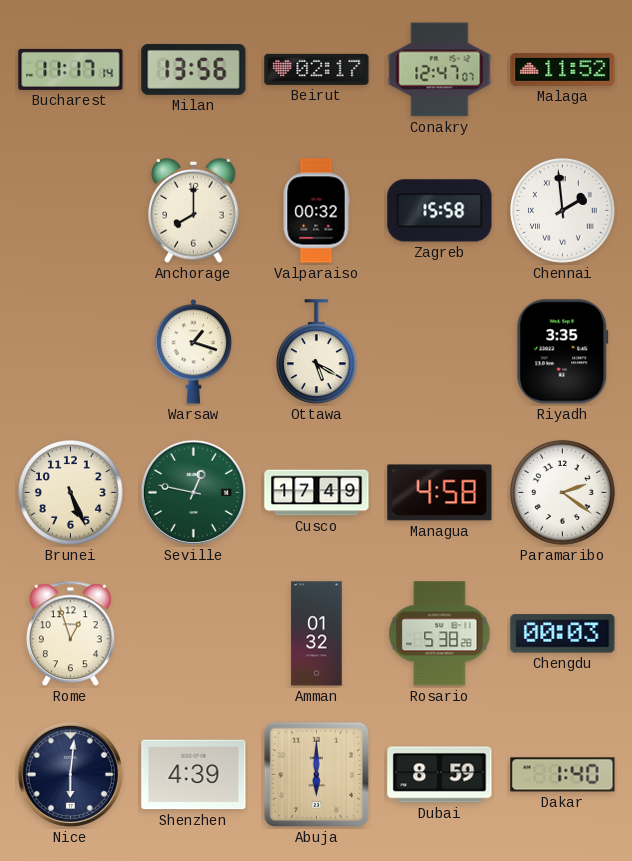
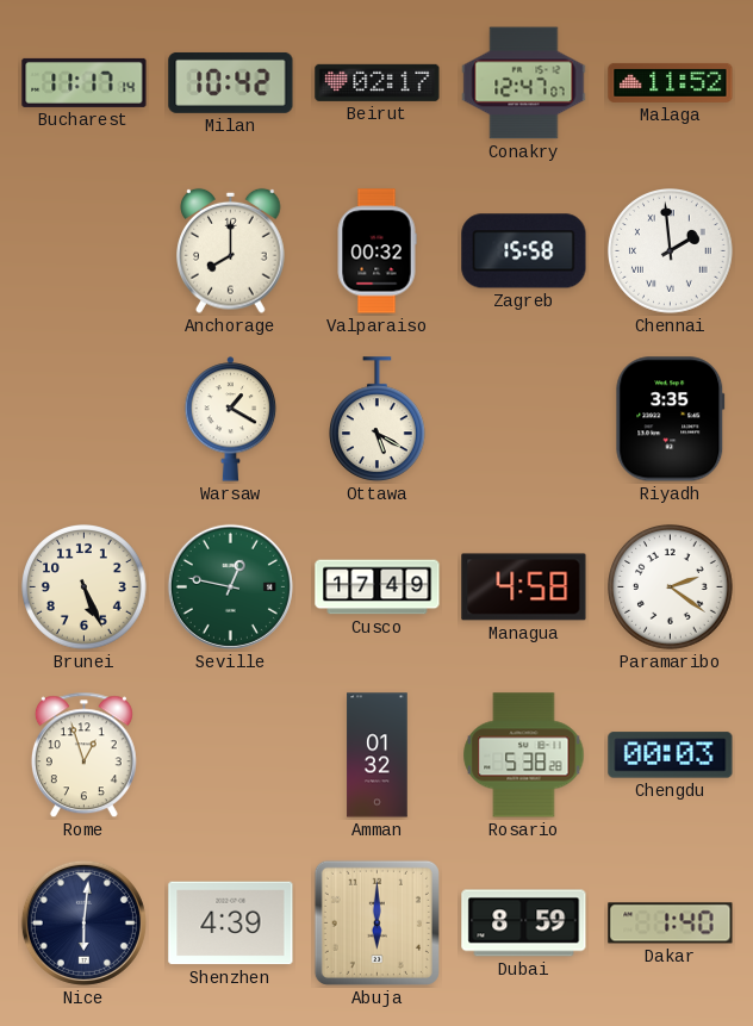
Milan: 13:56 -> 10:42 (231, 82)
Warsaw: 1:18 -> 1:20 (231, 419)
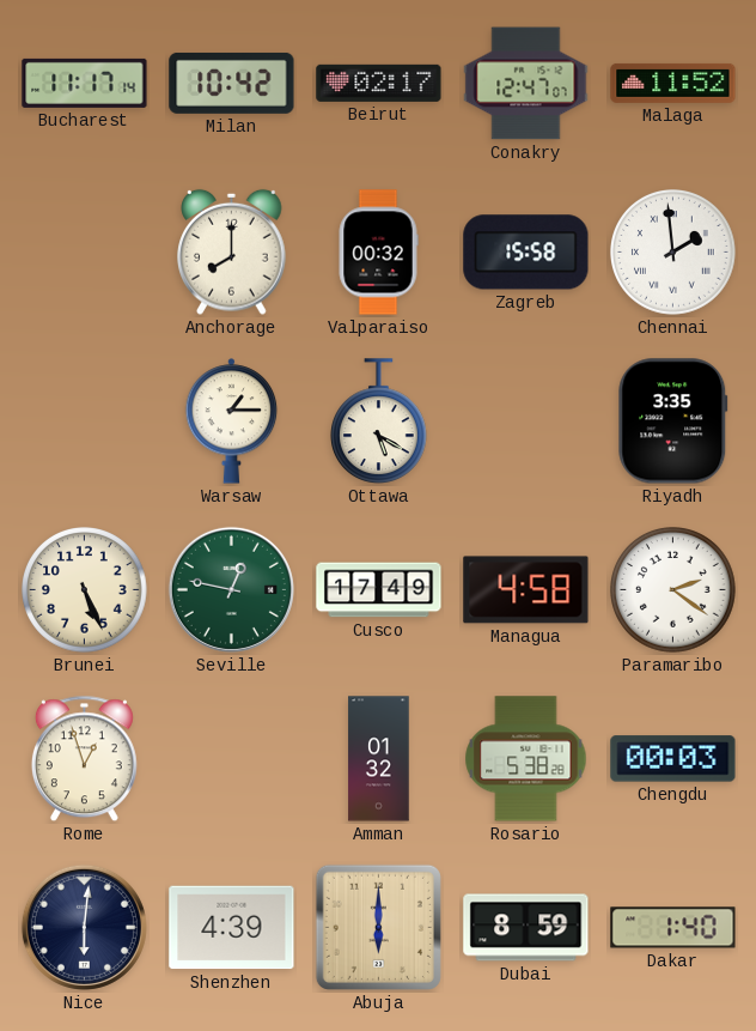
Warsaw: 1:20 -> 1:15 (232, 422)
